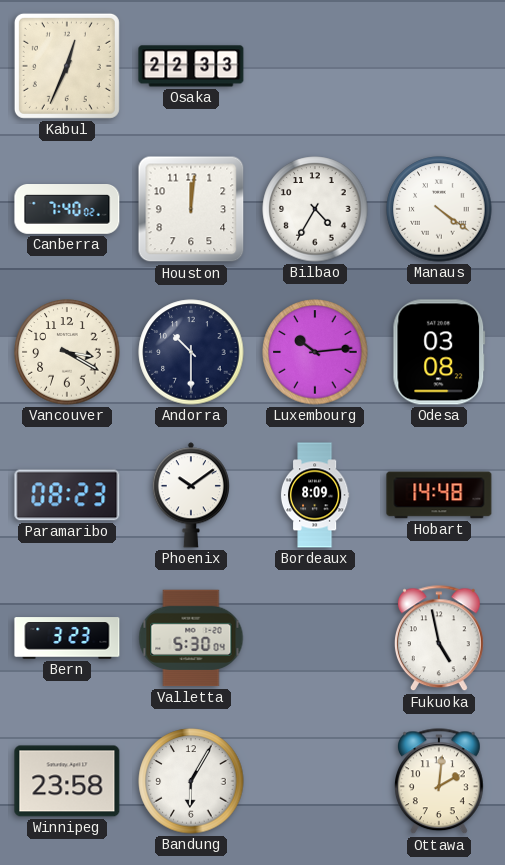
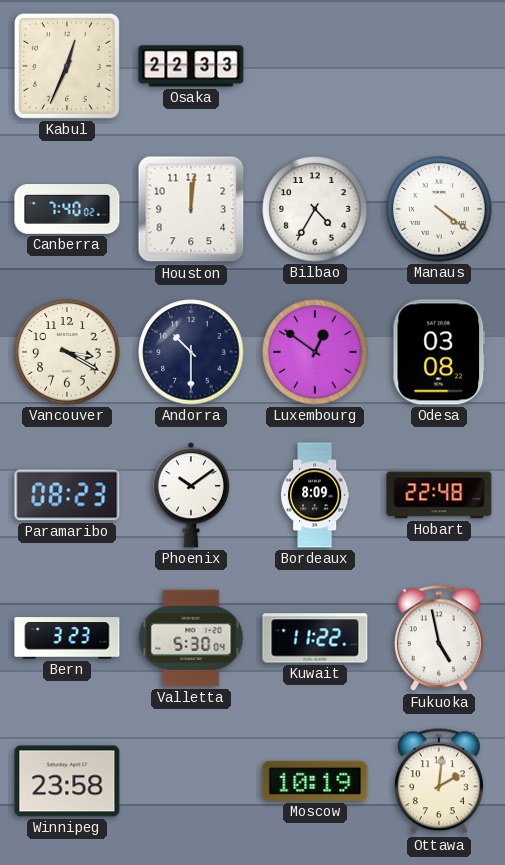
Luxembourg: 10:14 -> 12:51 (315, 352)
Hobart: 14:48 -> 22:48 (439, 495)
Kuwait: none -> 11:22 (315, 638)
Bandung: 6:05 -> none (191, 781)
Moscow: none -> 10:19 (315, 781)
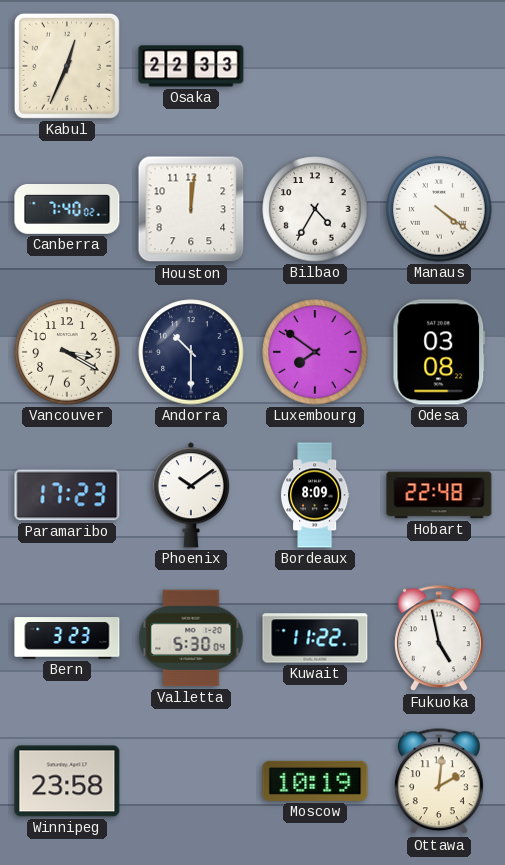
Luxembourg: 12:51 -> 7:51 (315, 352)
Paramaribo: 08:23 -> 17:23 (67, 495)
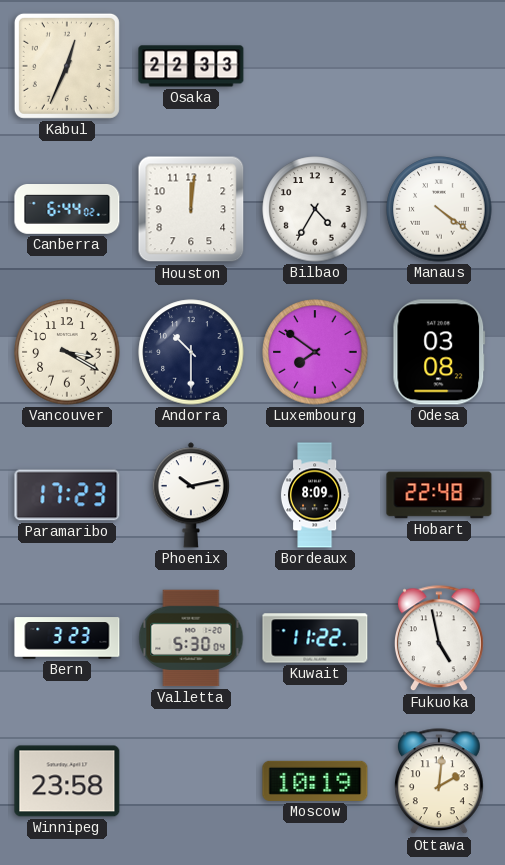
Canberra: 7:40 -> 6:44 (67, 210)
Phoenix: 10:09 -> 10:13 (191, 495)
